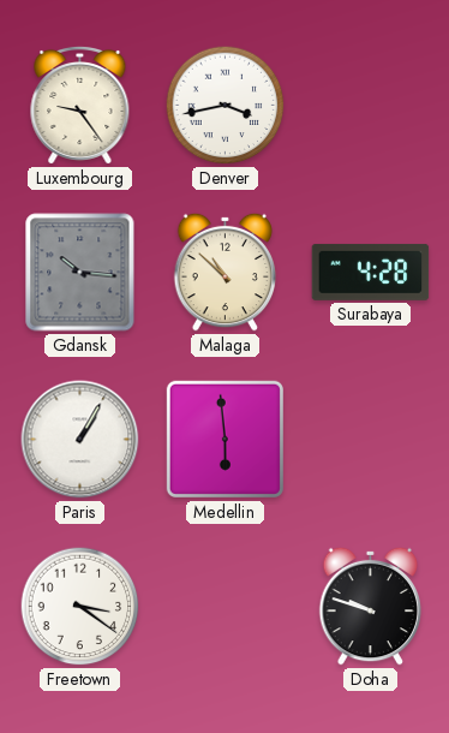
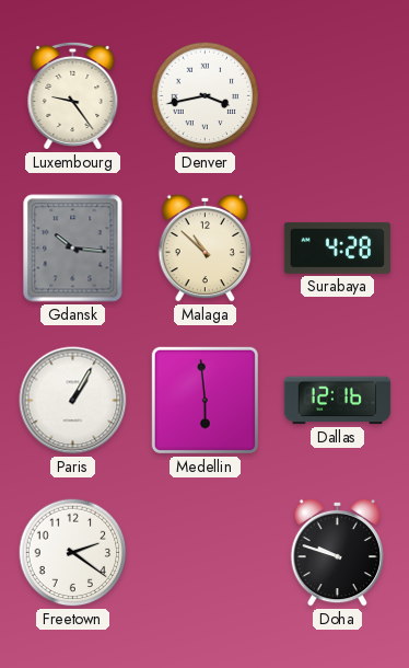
Dallas: none -> 12:16 (338, 401)
Freetown: 3:21 -> 2:21 (73, 553)
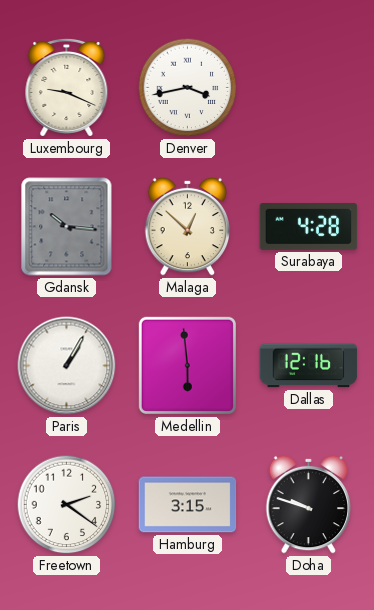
Luxembourg: 9:24 -> 9:19 (67, 87)
Malaga: 10:52 -> 12:52 (188, 226)
Hamburg: none -> 3:15 (188, 505)
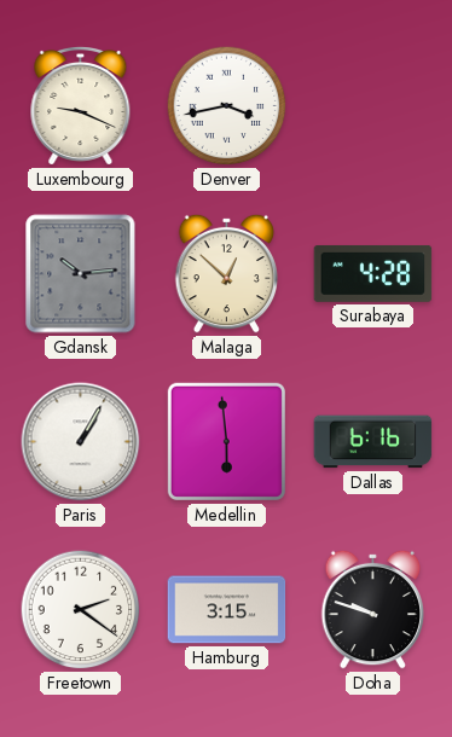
Gdansk: 10:16 -> 10:14 (81, 274)
Dallas: 12:16 -> 6:16 (373, 442)
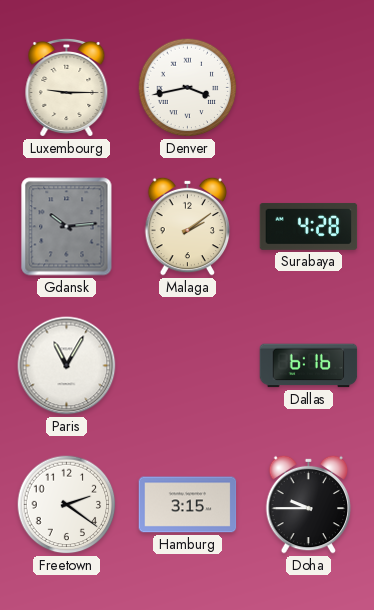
Luxembourg: 9:19 -> 9:15 (67, 87)
Malaga: 12:52 -> 2:09 (188, 226)
Paris: 1:05 -> 11:05 (67, 366)
Medellin: 5:59 -> none (226, 441)
Doha: 9:48 -> 9:45 (309, 504)
